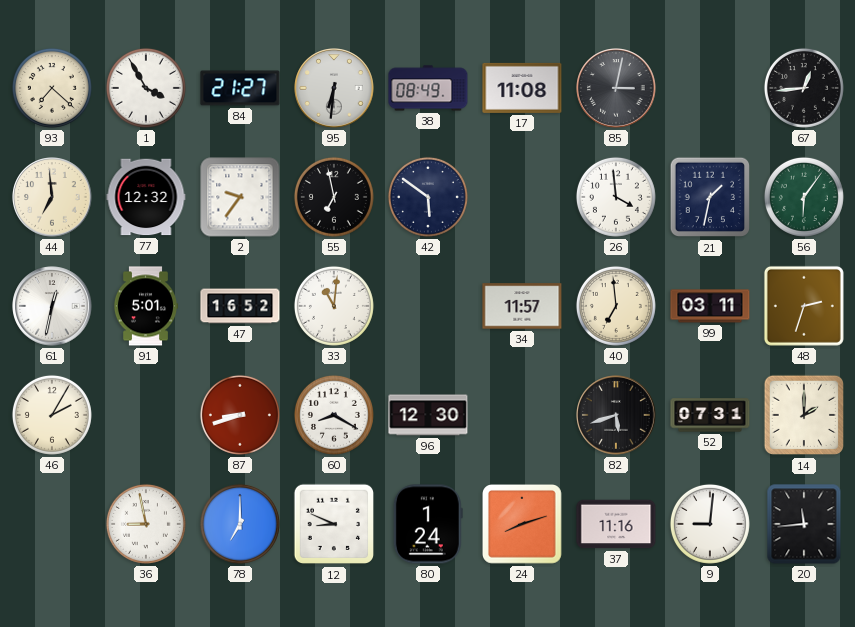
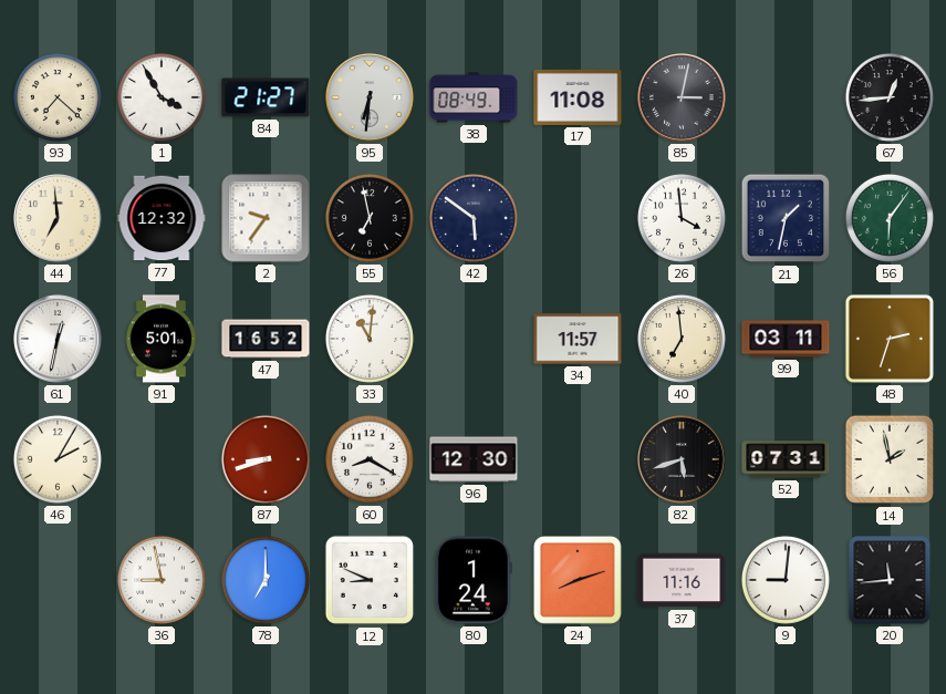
14: 2:00 -> 1:58 (890, 459)
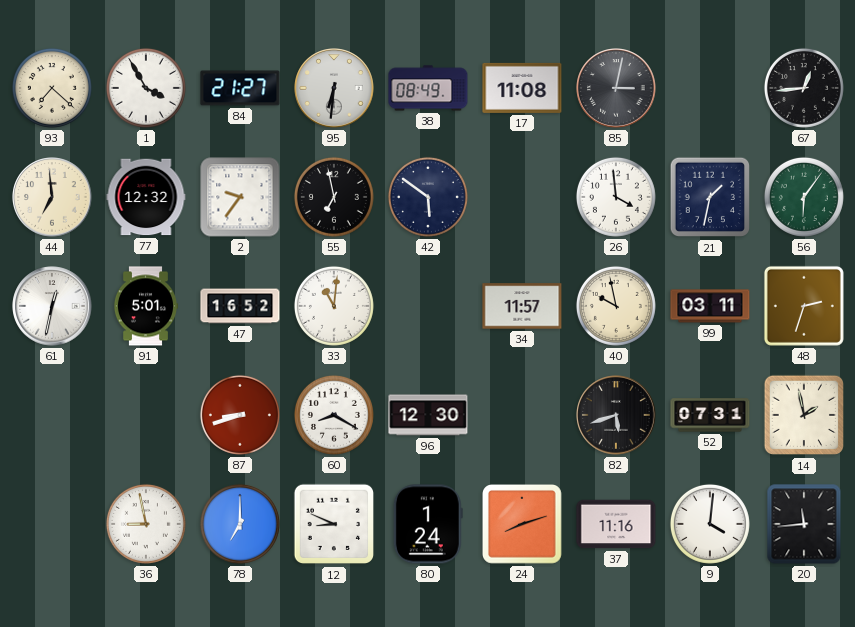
40: 6:59 -> 9:58 (616, 306)
46: 2:05 -> none (58, 459)
9: 9:01 -> 4:01 (710, 524)
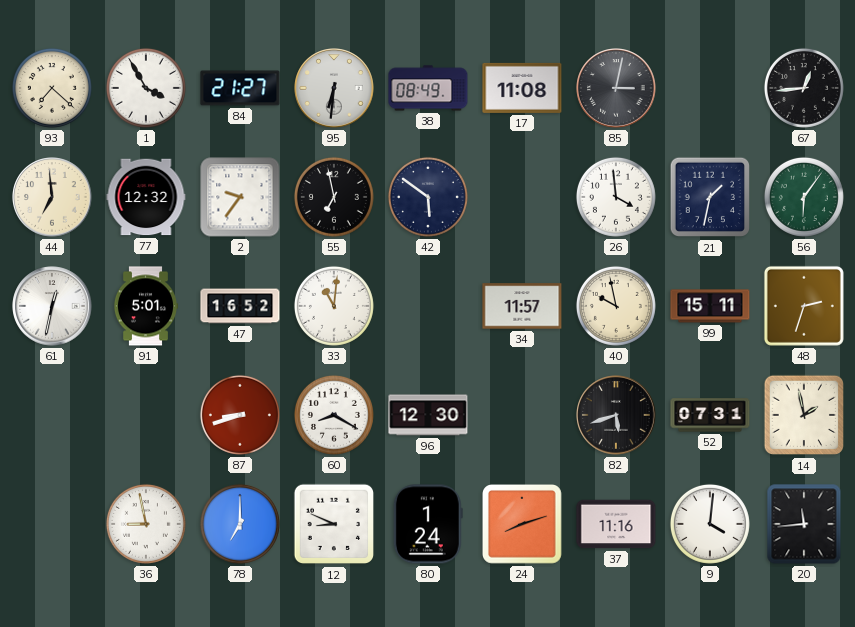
99: 03:11 -> 15:11 (710, 306)
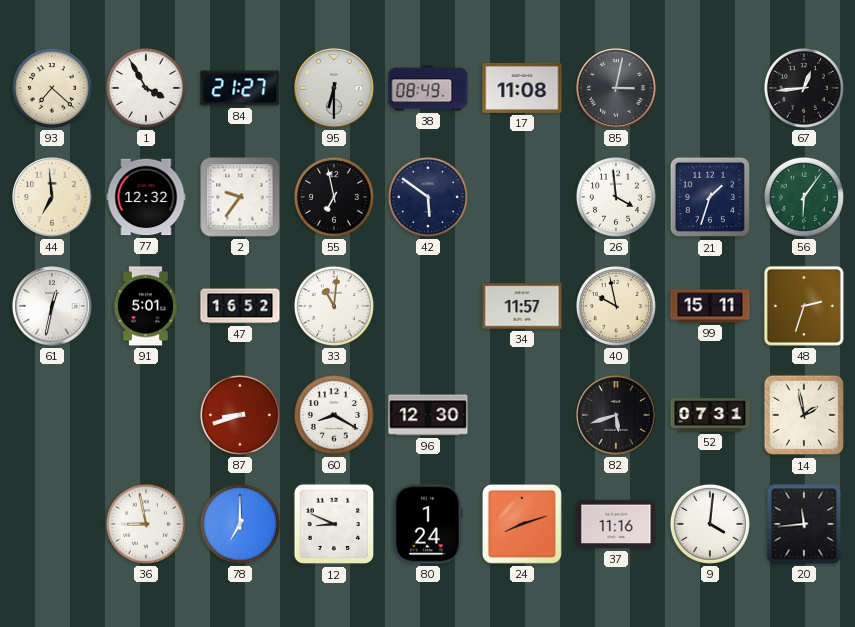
95: 6:31 -> 6:30 (334, 88)
21: 1:32 -> 1:33 (710, 197)
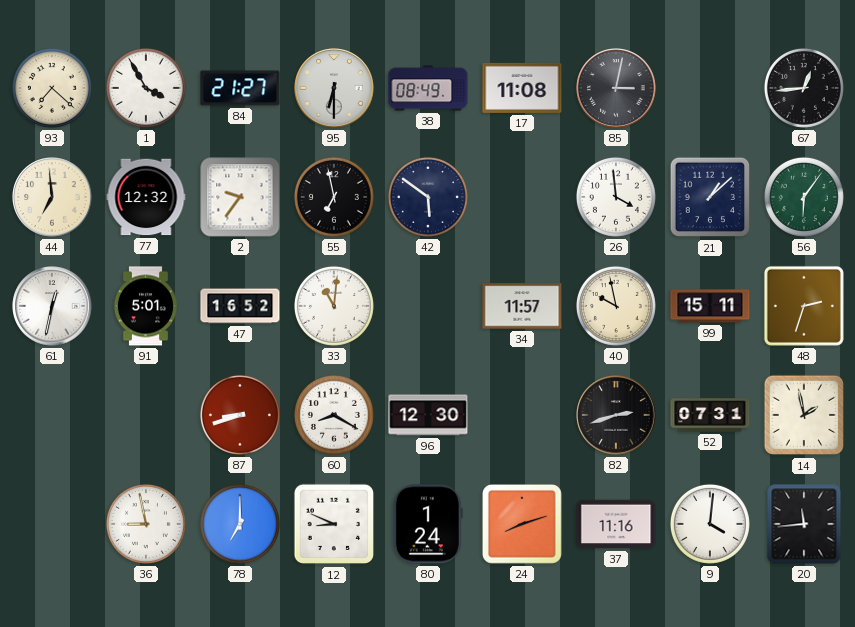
21: 1:33 -> 1:08 (710, 197)
82: 5:42 -> 2:42 (616, 415)
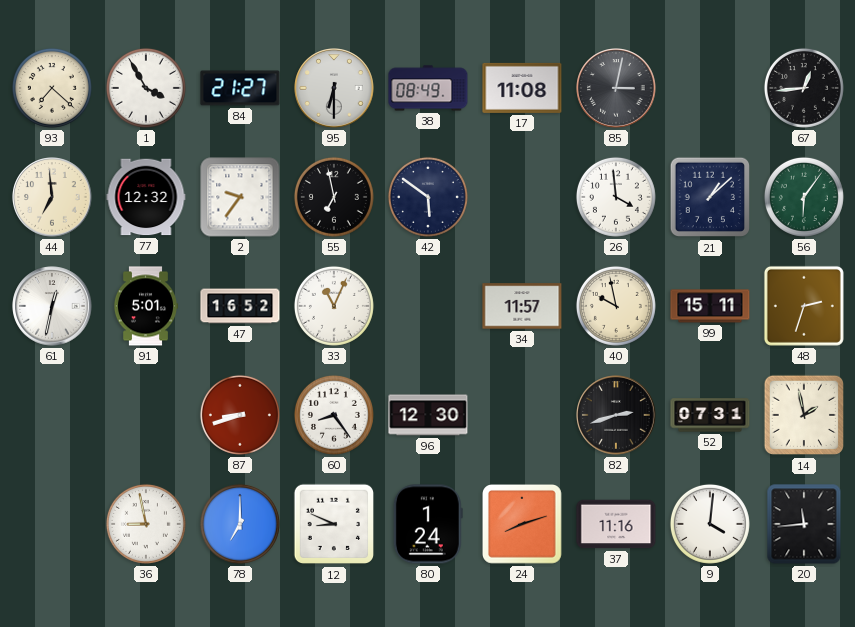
33: 11:01 -> 11:04 (334, 306)
60: 8:20 -> 8:24 (334, 415)
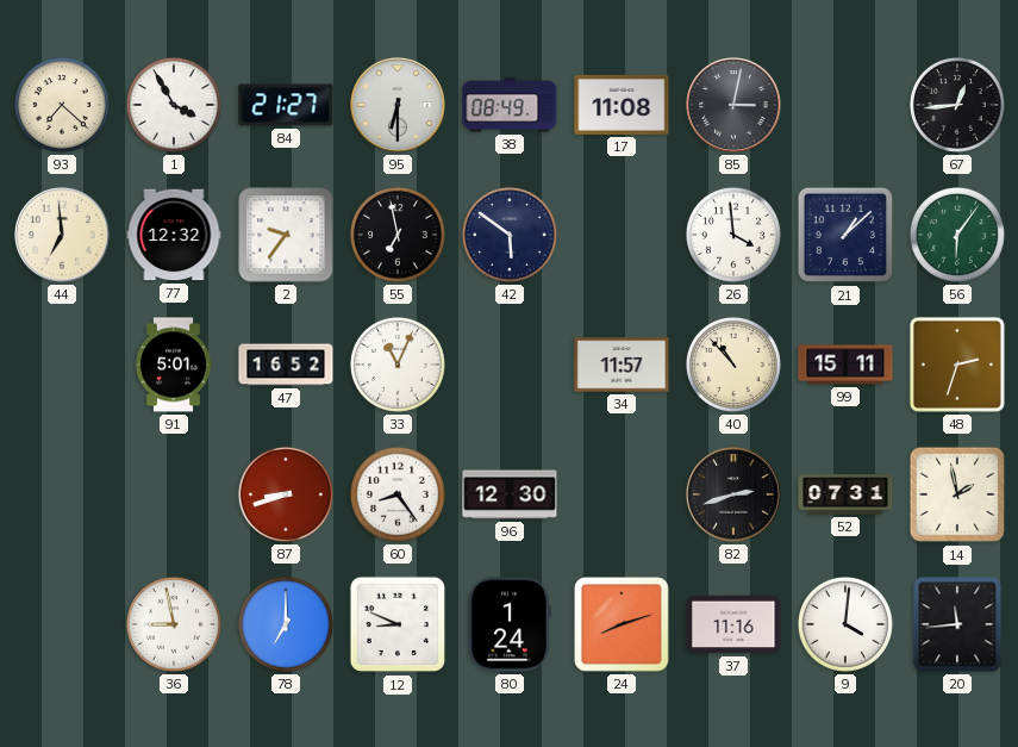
61: 12:32 -> none (52, 306)
40: 9:58 -> 10:53 (733, 365)
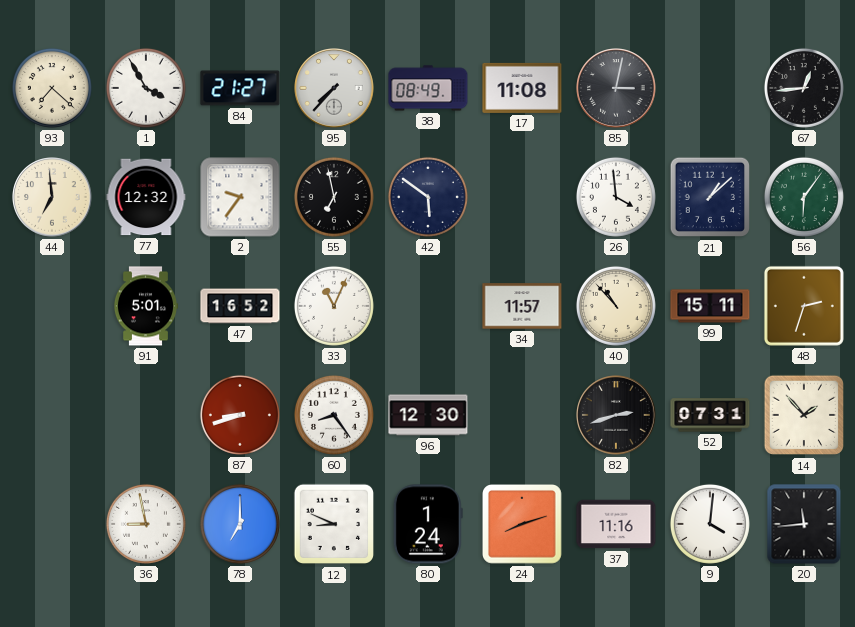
95: 6:30 -> 7:37 (334, 88)
14: 1:58 -> 1:53 (804, 415)
